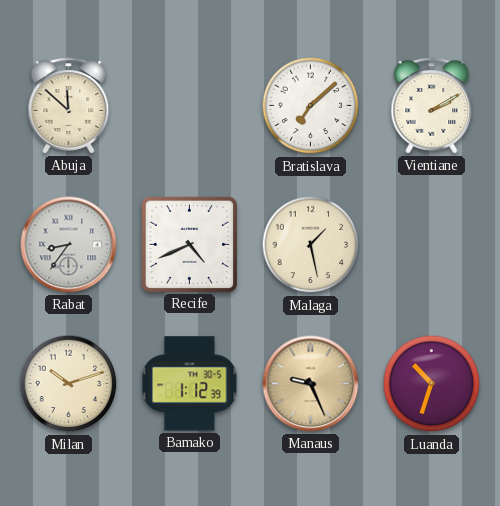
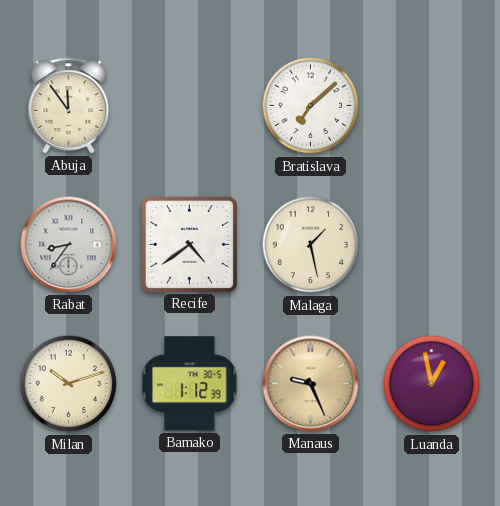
Abuja: 11:52 -> 11:54 (69, 106)
Vientiane: 2:10 -> none (432, 106)
Recife: 4:41 -> 4:39 (189, 244)
Luanda: 10:33 -> 12:58 (432, 384)
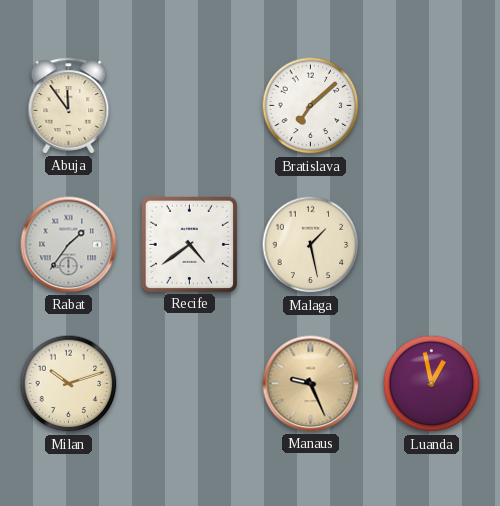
Rabat: 8:36 -> 1:36 (69, 245)
Bamako: 1:12 -> none (190, 384)
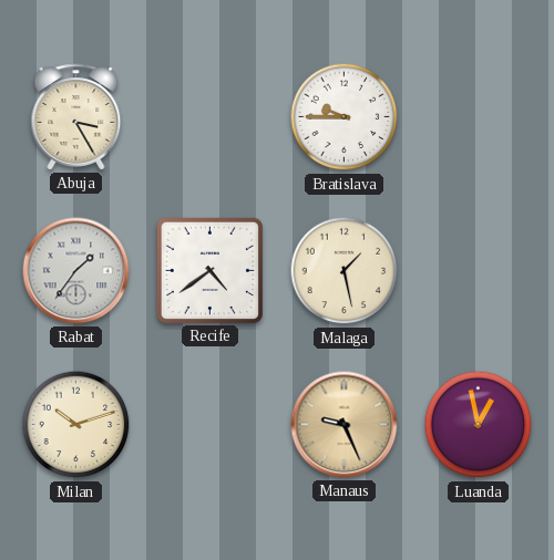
Abuja: 11:54 -> 3:25 (76, 117)
Bratislava: 7:08 -> 9:45 (345, 117)
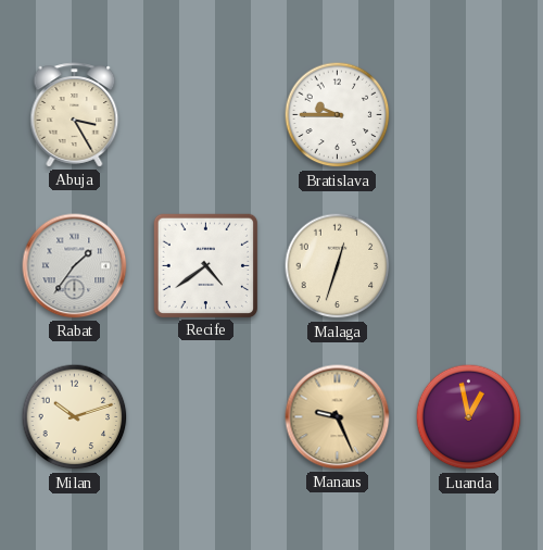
Malaga: 1:28 -> 12:33 (338, 266)
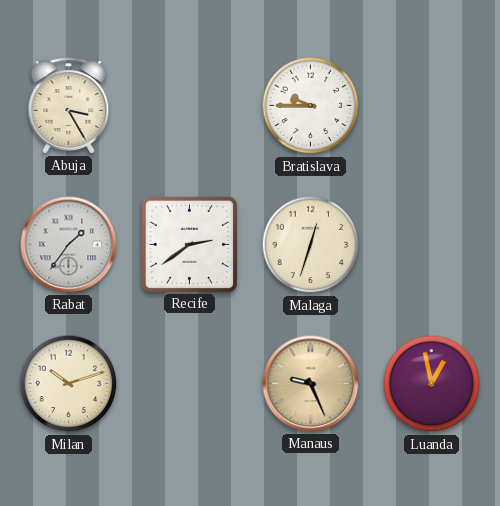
Recife: 4:39 -> 2:39 (189, 244)
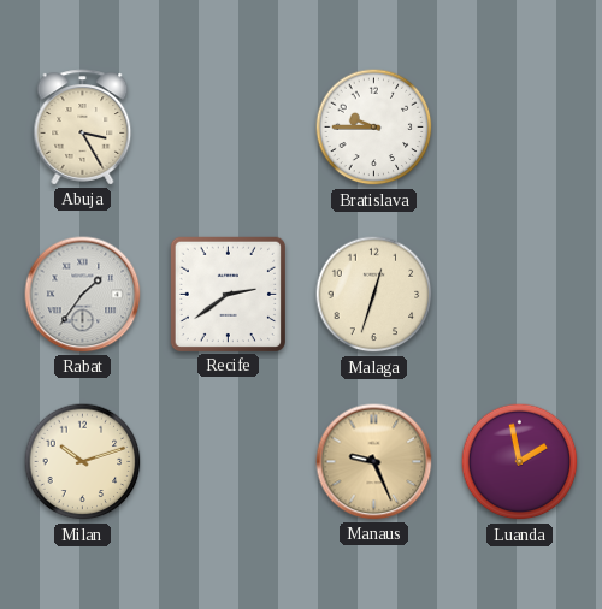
Luanda: 12:58 -> 1:58 (520, 462)
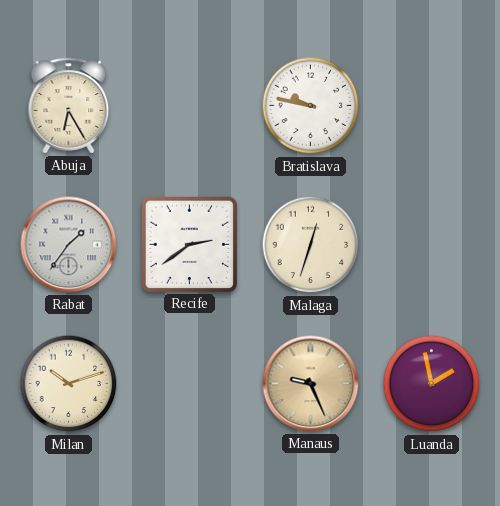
Abuja: 3:25 -> 6:25 (69, 106)
Bratislava: 9:45 -> 9:47 (311, 106)
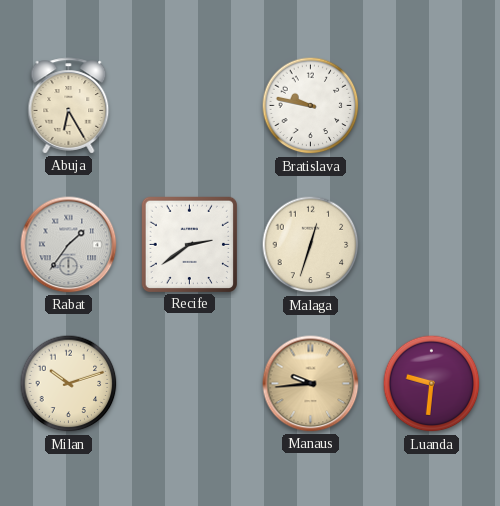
Manaus: 9:26 -> 9:44 (311, 384)
Luanda: 1:58 -> 9:31 (432, 384)
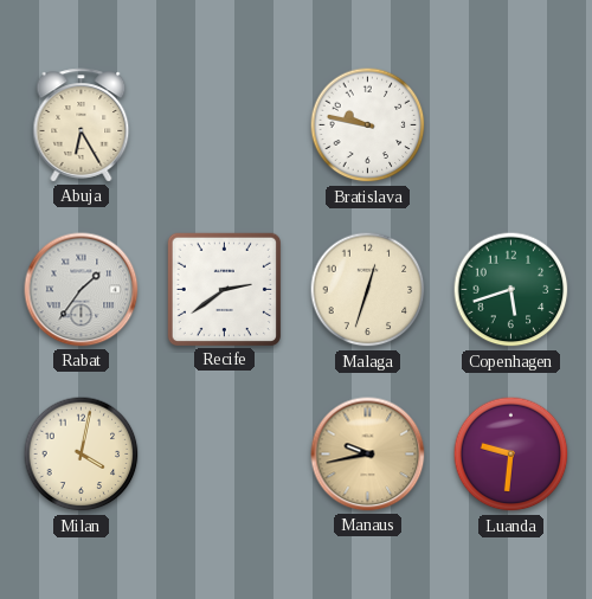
Copenhagen: none -> 5:42 (511, 290)
Milan: 10:12 -> 4:02 (82, 455)
Manaus: 9:44 -> 9:43 (368, 455)
